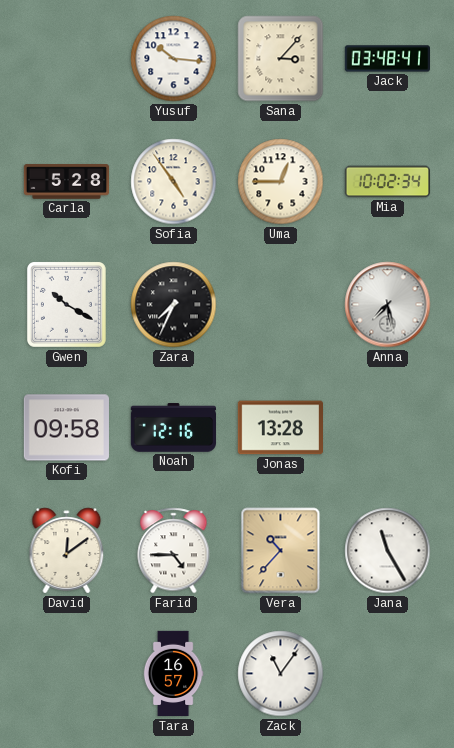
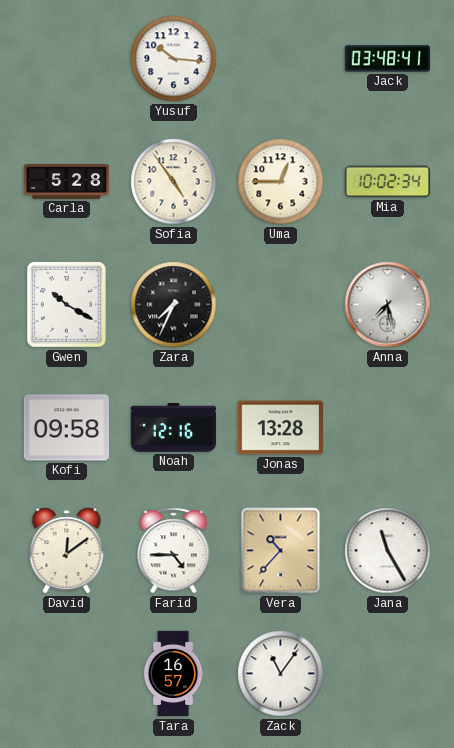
Sana: 3:07 -> none (281, 59)
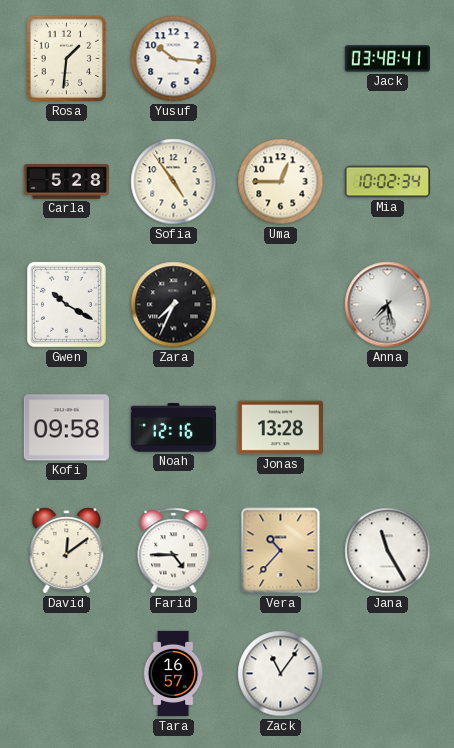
Rosa: none -> 1:31 (67, 59)
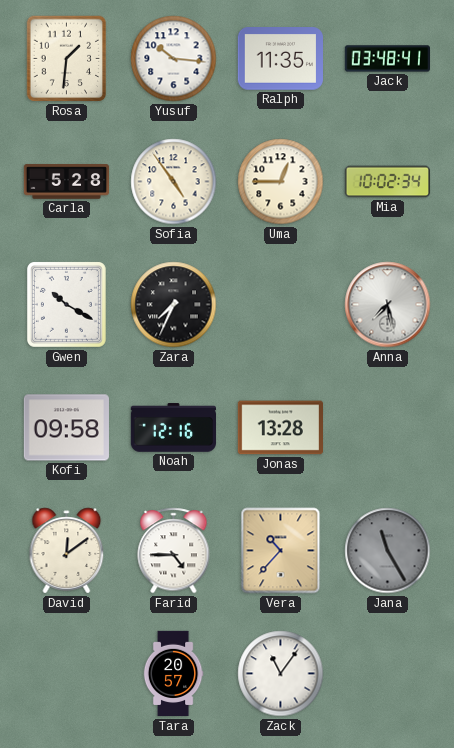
Ralph: none -> 11:35 (280, 59)
Jana dial: white -> grey (388, 551)
Tara: 16:57 -> 20:57 (173, 674)
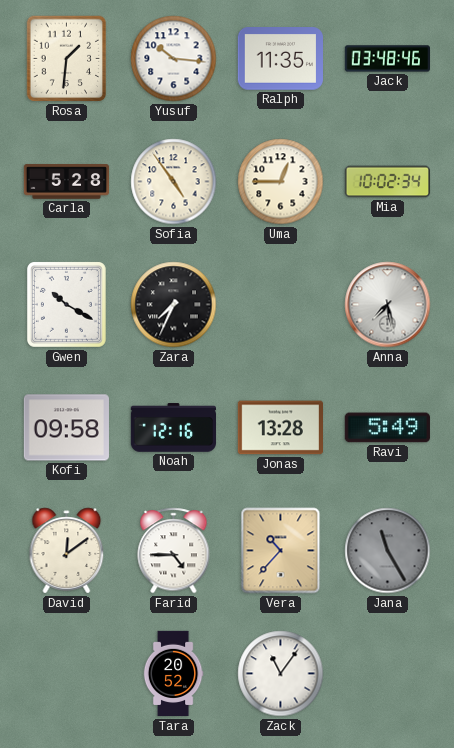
Jack: 03:48:41 -> 03:48:46 (387, 59)
Ravi: none -> 5:49 (387, 428)
Tara: 20:57 -> 20:52 (173, 674)
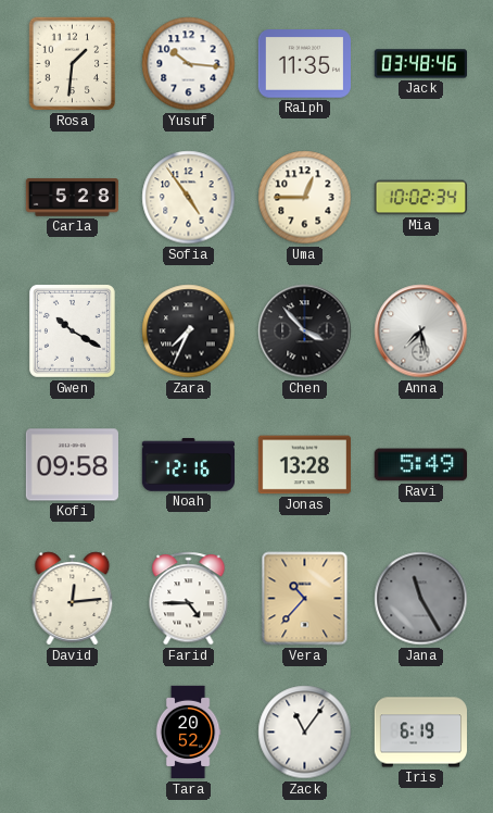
Chen: none -> 3:53 (305, 332)
David: 12:09 -> 12:14 (73, 599)
Iris: none -> 6:19 (421, 733)
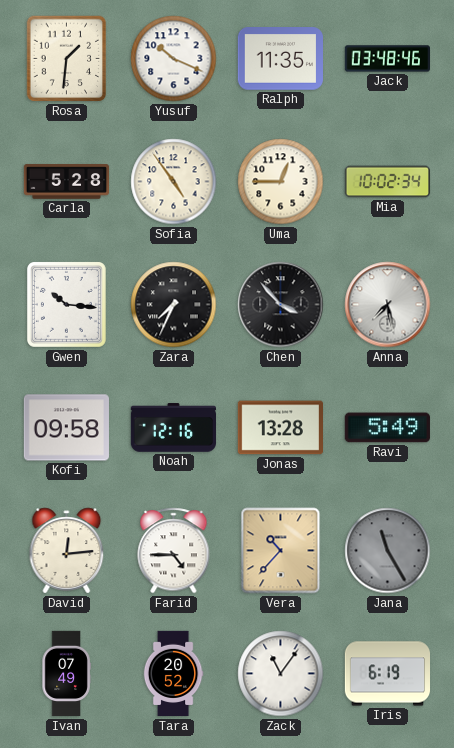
Yusuf: 10:16 -> 10:19 (174, 59)
Gwen: 10:20 -> 10:16 (66, 304)
Ivan: none -> 07:49 (66, 674)
